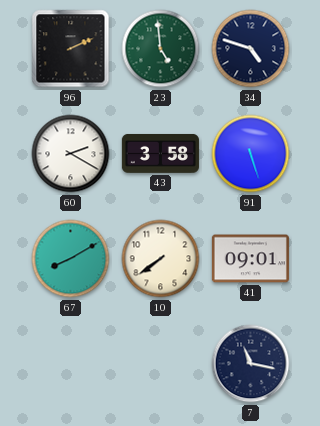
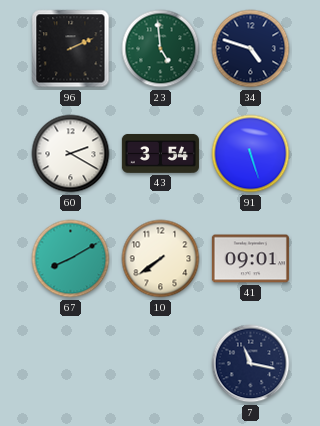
43: 3:58 -> 3:54 (160, 153)
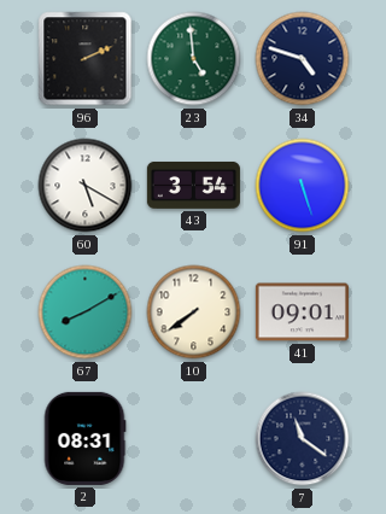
60: 2:20 -> 5:20 (86, 186)
2: none -> 08:31 (84, 438)
7: 11:17 -> 11:21 (303, 439)
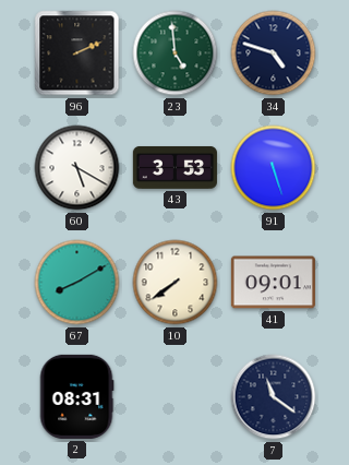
43: 3:54 -> 3:53 (174, 167)
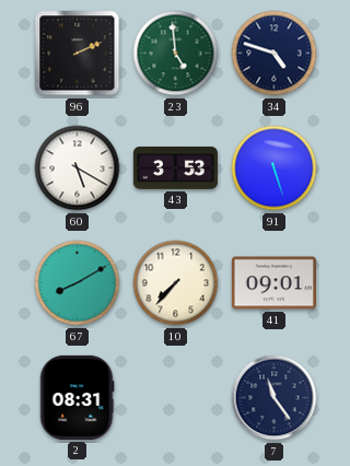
10: 7:39 -> 7:37 (176, 283)
7: 11:21 -> 11:24 (275, 398)
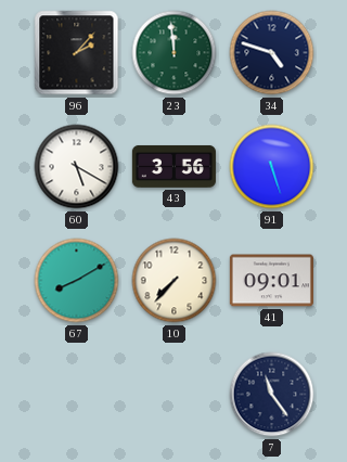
96: 2:11 -> 2:07 (77, 53)
23: 4:59 -> 11:59 (175, 53)
43: 3:53 -> 3:56 (173, 166)
2: 08:31 -> none (77, 397)
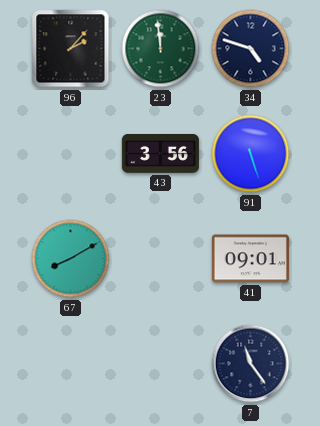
60: 5:20 -> none (77, 167)
10: 7:37 -> none (175, 281)
